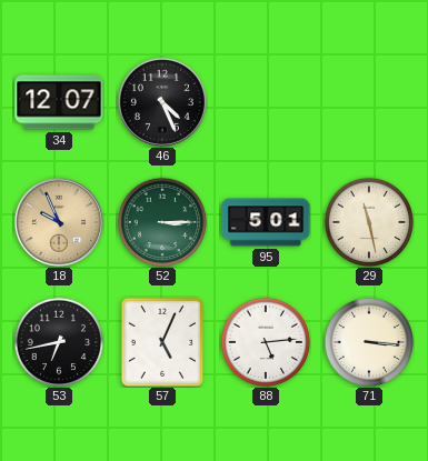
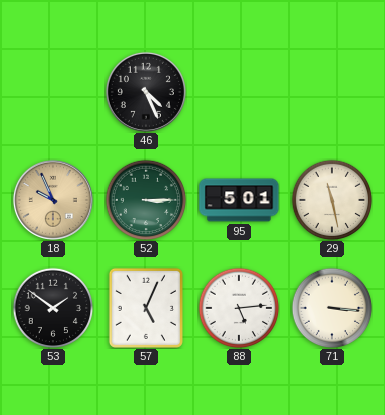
34: 12:07 -> none (59, 102)
53: 6:43 -> 1:51 (53, 308)
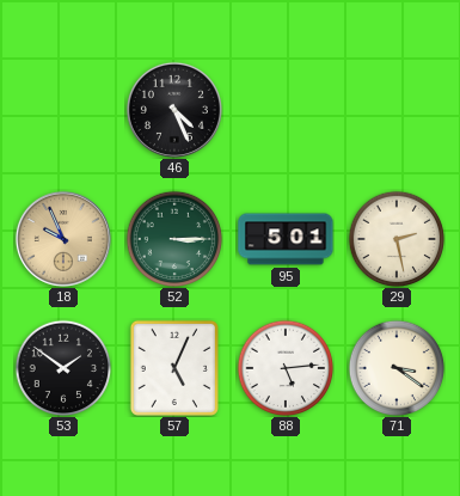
29: 11:28 -> 2:28 (397, 239)
71: 3:16 -> 3:21 (397, 368)
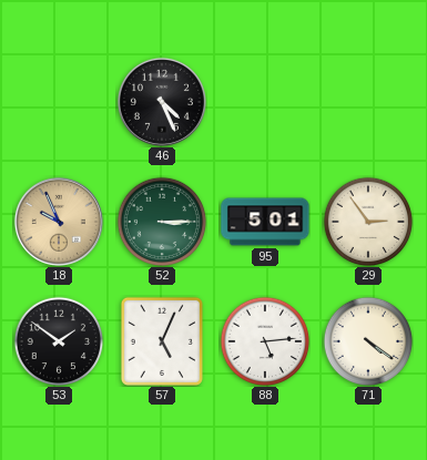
29: 2:28 -> 2:54 (368, 222)
71: 3:21 -> 4:21 (368, 341)
